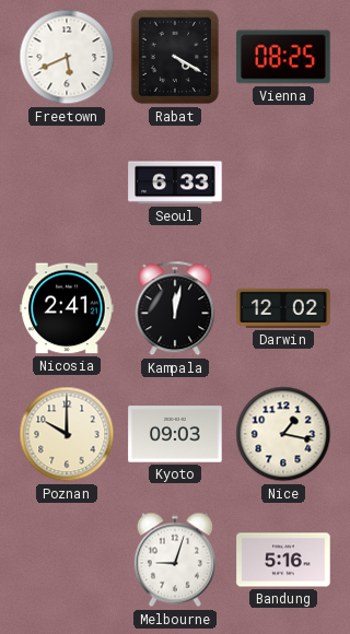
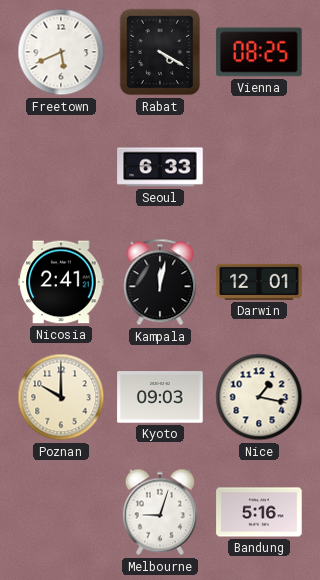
Darwin: 12:02 -> 12:01 (259, 282)
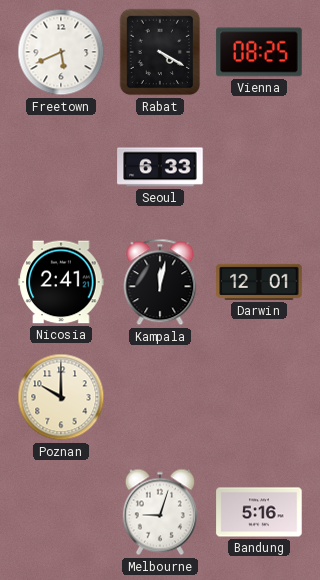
Kyoto: 09:03 -> none (160, 397)
Nice: 1:17 -> none (259, 397)
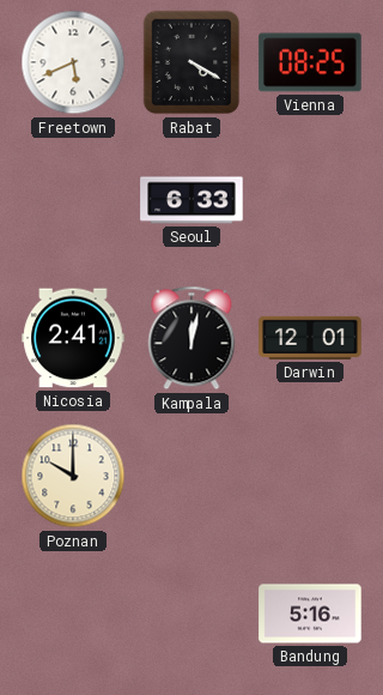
Melbourne: 9:03 -> none (160, 512)
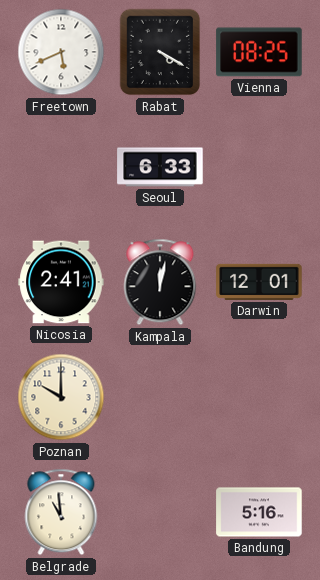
Belgrade: none -> 10:59 (61, 512)
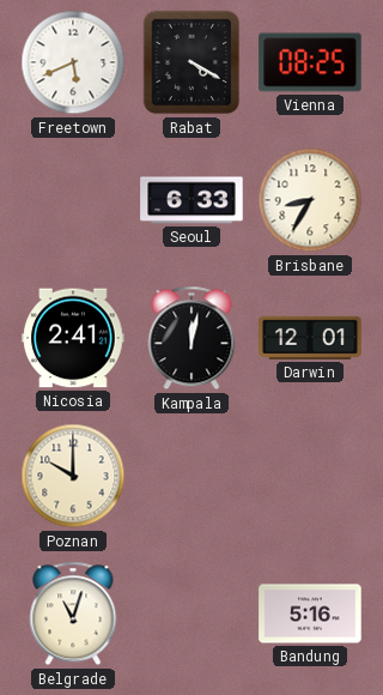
Brisbane: none -> 8:35 (310, 200)
Belgrade: 10:59 -> 11:03 (73, 614)
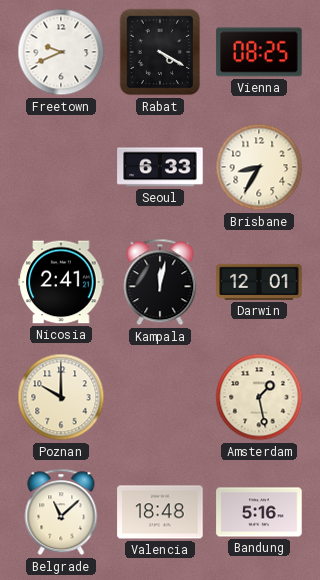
Freetown: 5:41 -> 9:41 (61, 52)
Amsterdam: none -> 1:28 (259, 397)
Belgrade: 11:03 -> 11:08 (61, 512)
Valencia: none -> 18:48 (160, 512)
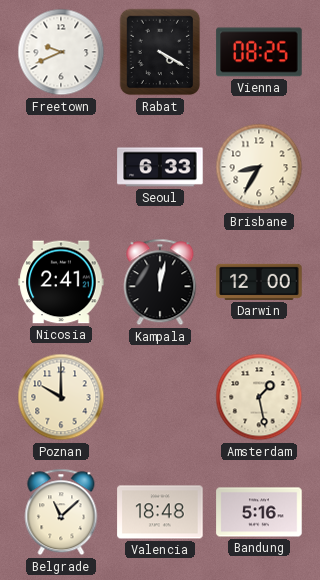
Darwin: 12:01 -> 12:00 (259, 282)
